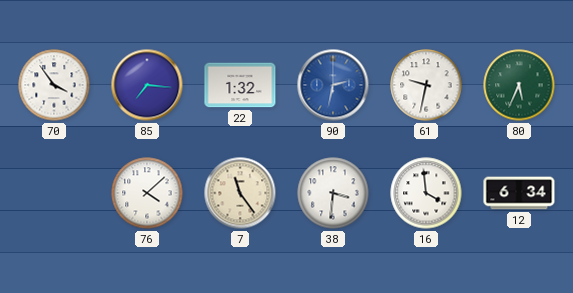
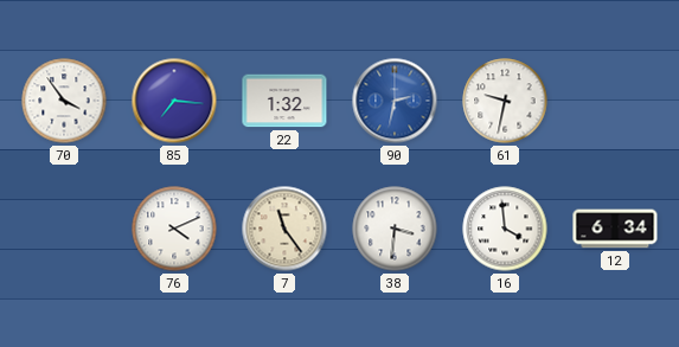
80: 5:34 -> none (519, 85)
76: 4:08 -> 4:11 (174, 229)
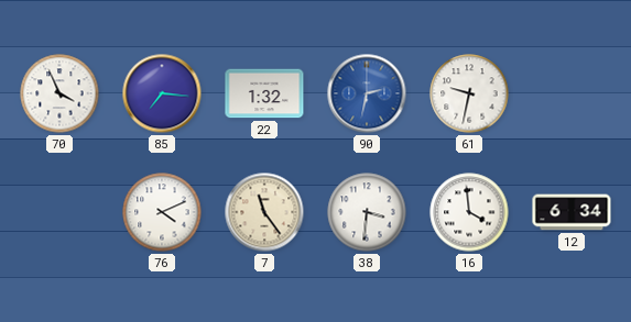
70: 3:54 -> 3:56 (59, 93)
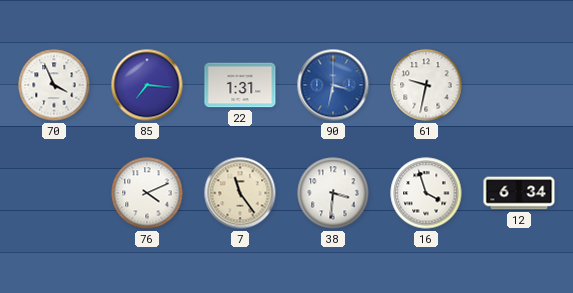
22: 1:32 -> 1:31 (240, 85)
90: 2:32 -> 3:32 (333, 85)
16: 3:59 -> 3:57 (426, 193)
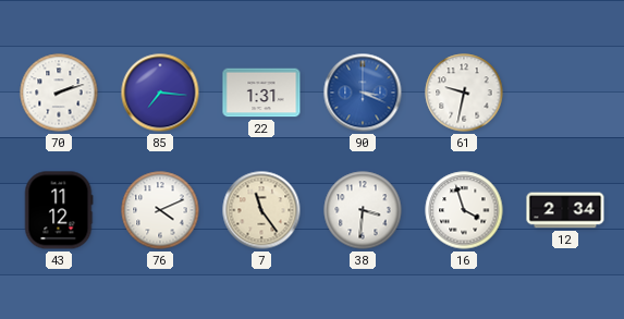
70: 3:56 -> 2:12 (59, 93)
90: 3:32 -> 3:19 (363, 93)
43: none -> 11:12 (59, 210)
12: 6:34 -> 2:34 (565, 210)
